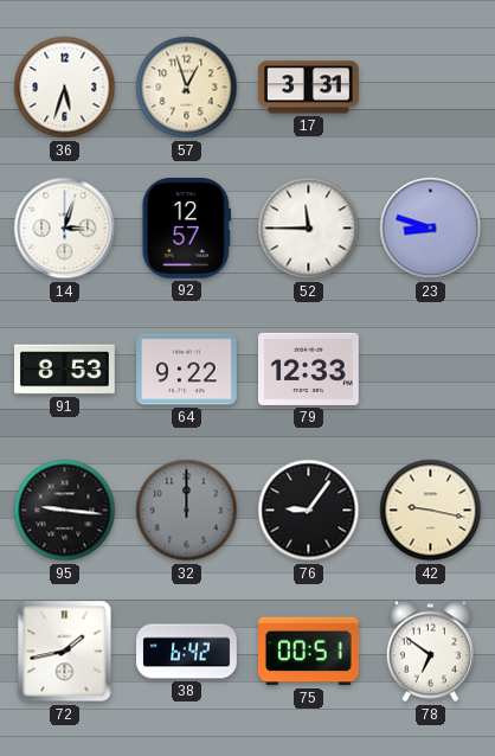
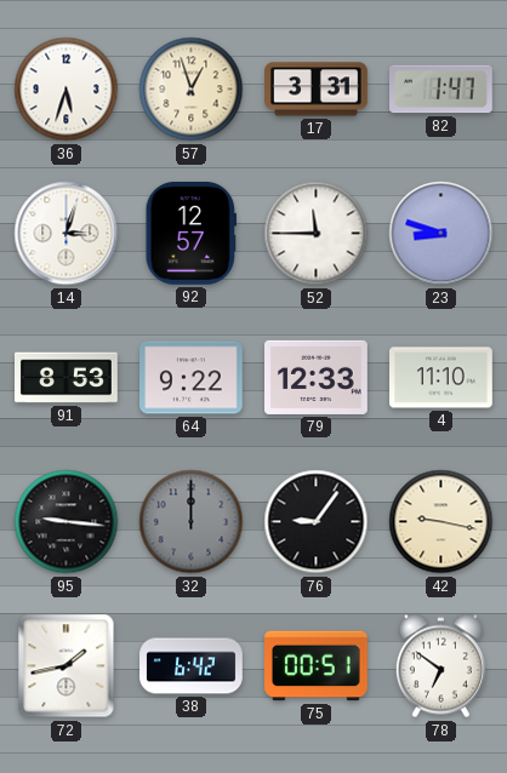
82: none -> 1:47 (442, 90)
4: none -> 11:10 (442, 378)
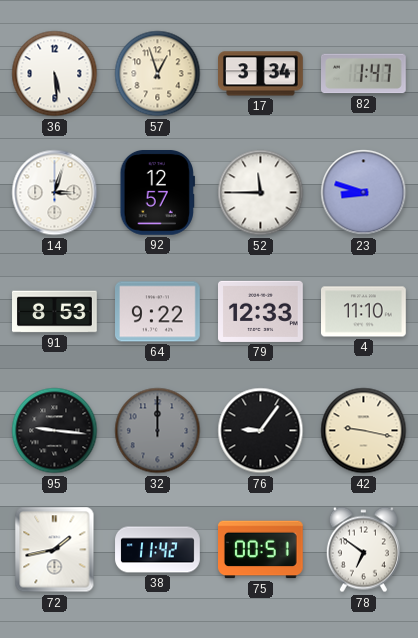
36: 5:33 -> 5:29 (55, 74)
17: 3:31 -> 3:34 (261, 74)
38: 6:42 -> 11:42 (158, 550)
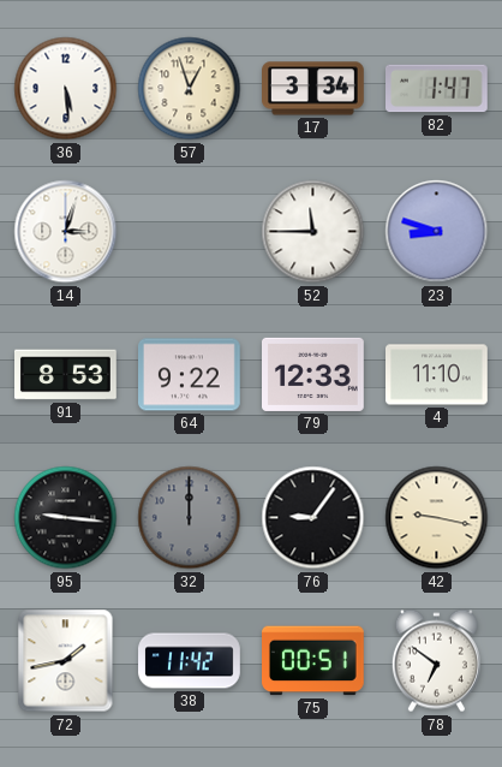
92: 12:57 -> none (157, 193)
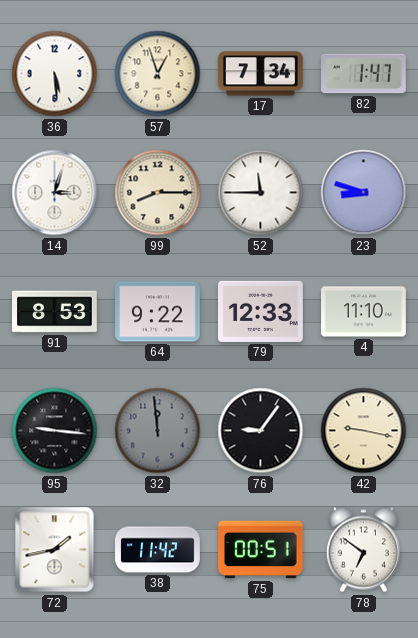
17: 3:34 -> 7:34 (261, 74)
99: none -> 8:15 (158, 193)
32: 12:00 -> 11:59 (158, 431)
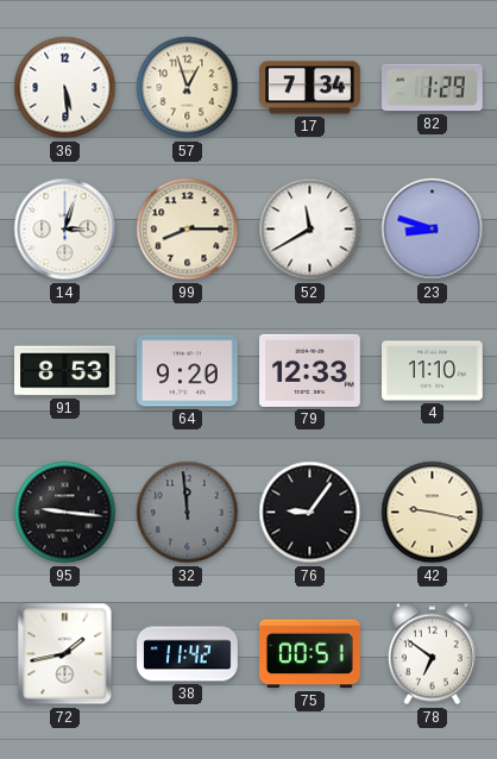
82: 1:47 -> 1:29 (433, 88)
52: 11:45 -> 11:40 (310, 230)
64: 9:22 -> 9:20 (188, 371)
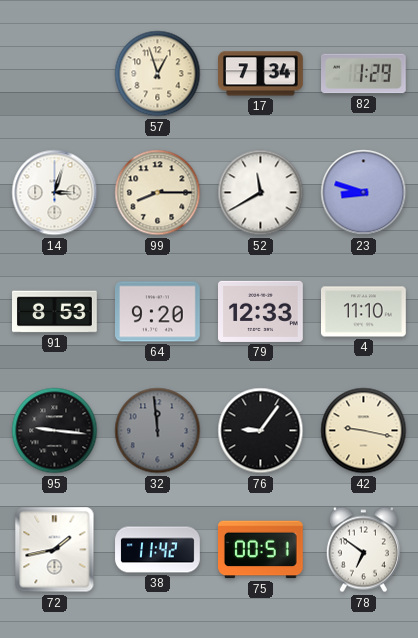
36: 5:29 -> none (65, 88)
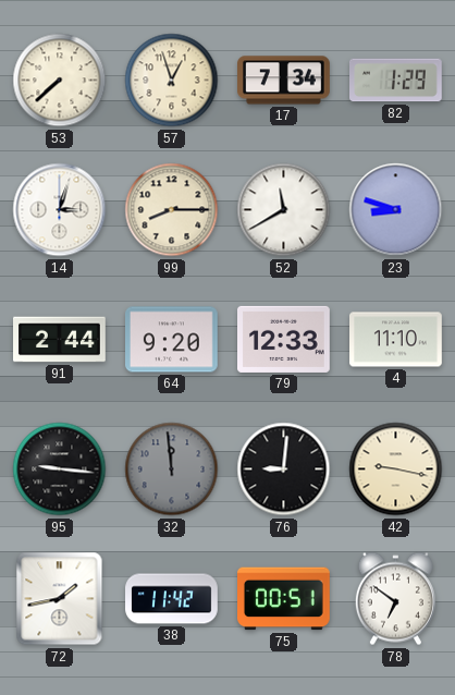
53: none -> 7:38 (60, 81)
91: 8:53 -> 2:44 (60, 340)
76: 9:06 -> 9:01 (284, 470)
